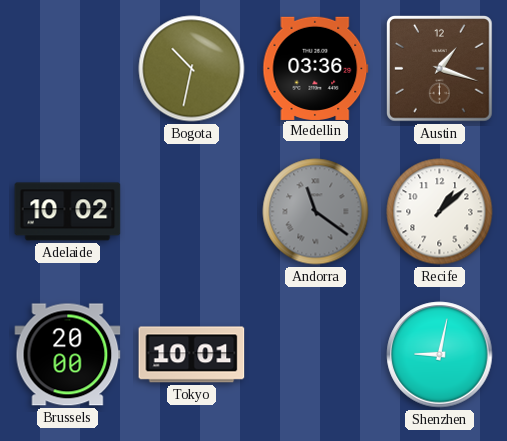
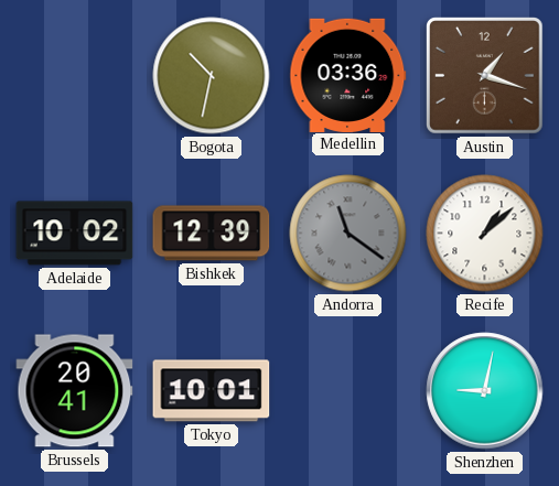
Bishkek: none -> 12:39 (212, 234)
Brussels: 20:00 -> 20:41 (75, 391)
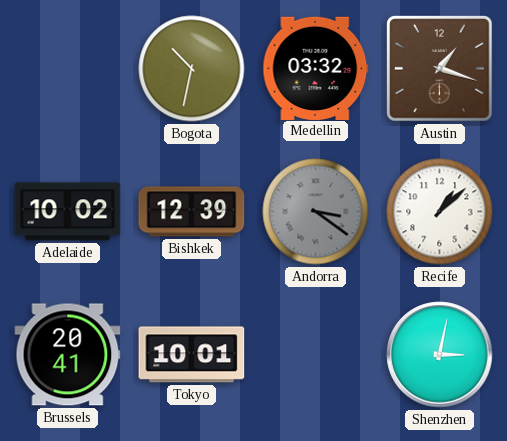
Medellin: 03:36 -> 03:32 (316, 68)
Andorra: 11:21 -> 3:21 (316, 212)
Shenzhen: 9:02 -> 3:02 (440, 355)
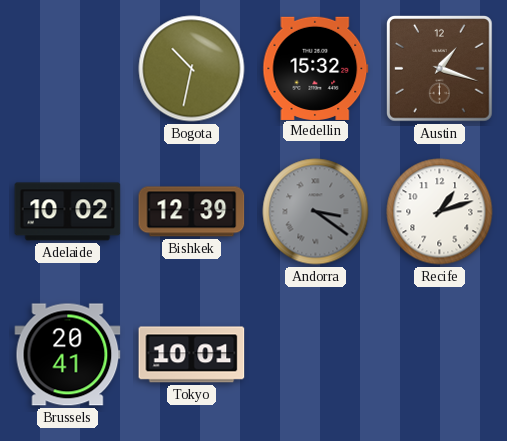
Medellin: 03:32 -> 15:32 (316, 68)
Recife: 1:08 -> 1:12 (440, 212)
Shenzhen: 3:02 -> none (440, 355)
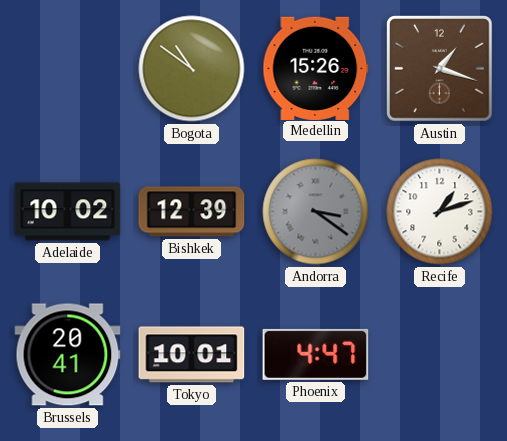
Bogota: 10:32 -> 10:51 (192, 69)
Medellin: 15:32 -> 15:26 (316, 68)
Phoenix: none -> 4:47 (316, 354)
